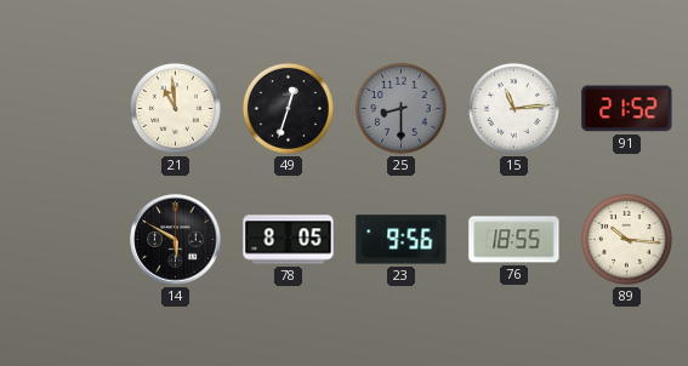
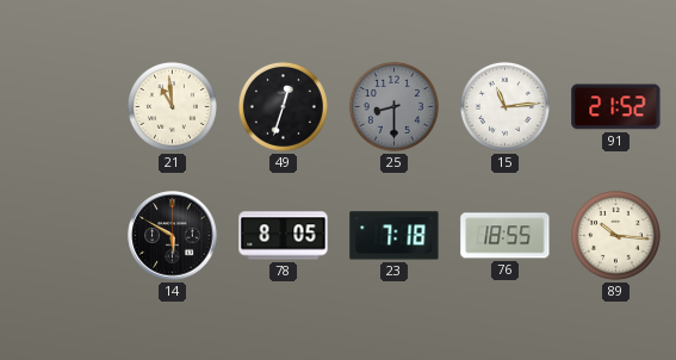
23: 9:56 -> 7:18 (395, 236)
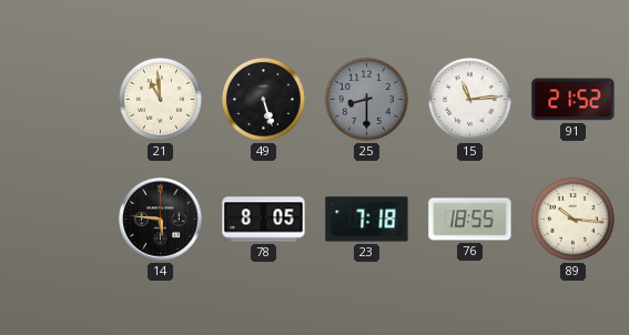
49: 12:33 -> 5:27 (263, 99)
14: 5:50 -> 5:46 (161, 220)
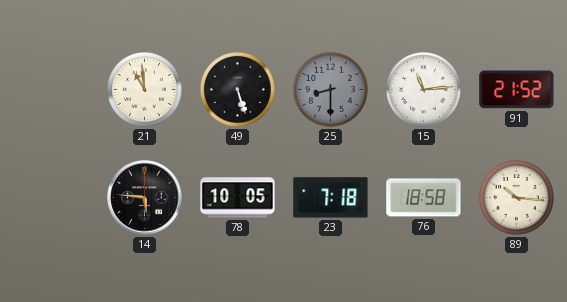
78: 8:05 -> 10:05 (238, 198)
76: 18:55 -> 18:58 (424, 198)
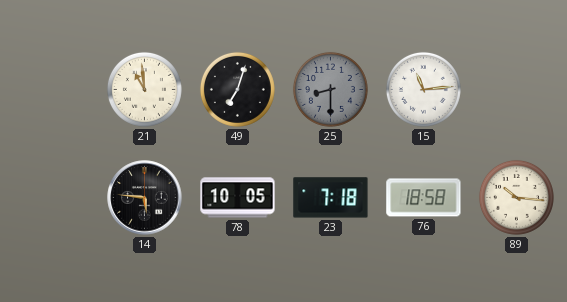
49: 5:27 -> 7:03 (237, 89)
91: 21:52 -> none (517, 90)
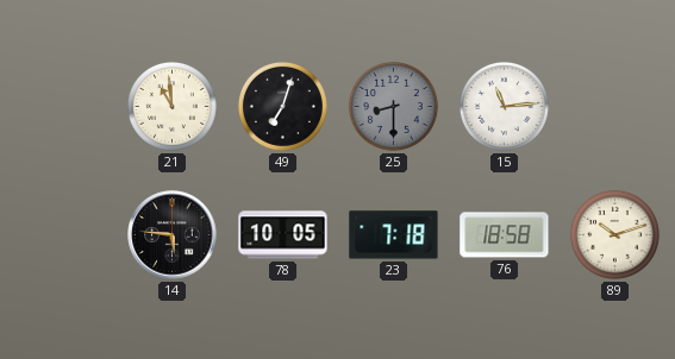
89: 10:16 -> 10:12 (614, 234)
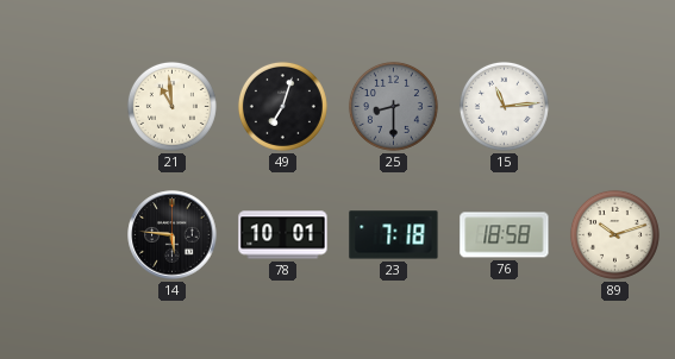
78: 10:05 -> 10:01 (283, 235)
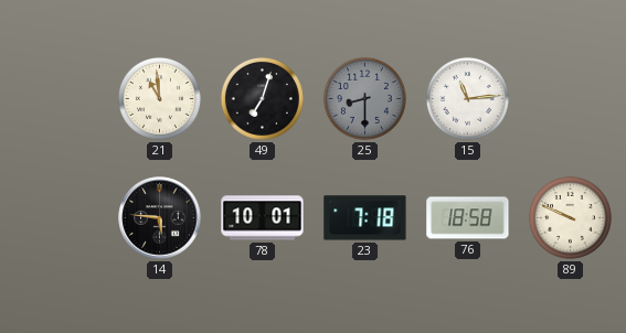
89: 10:12 -> 9:49 (570, 217)
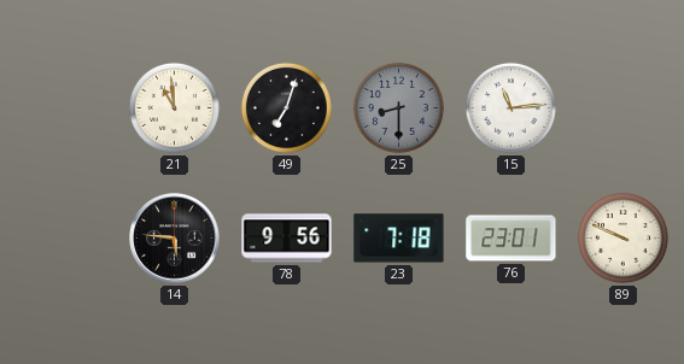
78: 10:01 -> 9:56 (287, 239)
76: 18:58 -> 23:01 (511, 239)
